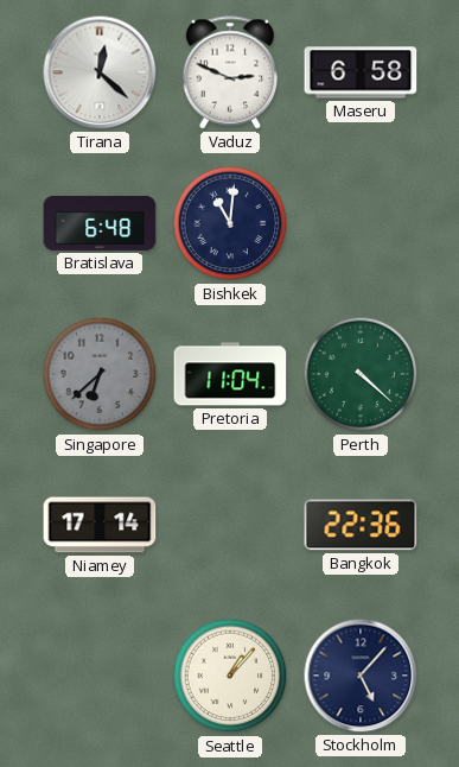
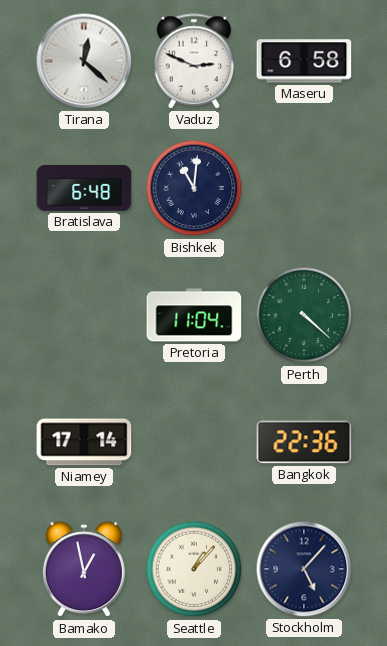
Singapore: 6:38 -> none (100, 374)
Bamako: none -> 12:58 (84, 570)
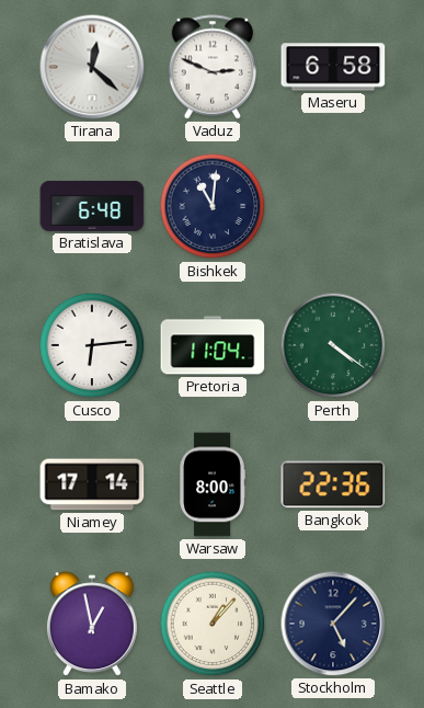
Cusco: none -> 6:14 (92, 345)
Perth: 4:22 -> 4:21 (333, 345)
Warsaw: none -> 8:00 (211, 484)
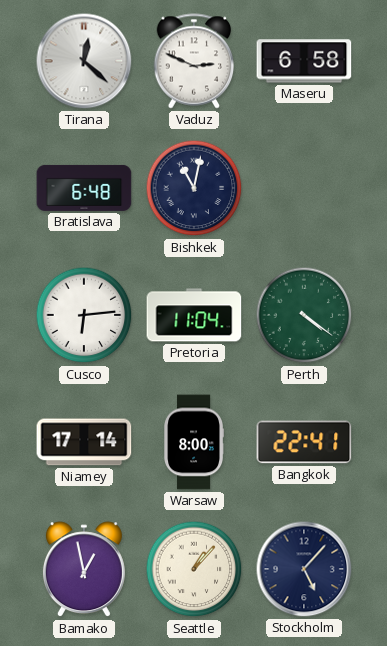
Bishkek: 11:01 -> 11:02 (194, 188)
Bangkok: 22:36 -> 22:41 (304, 442)
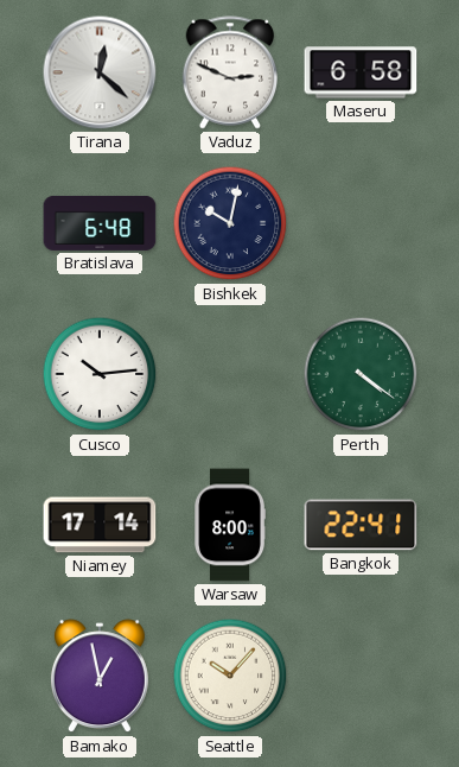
Bishkek: 11:02 -> 10:02 (230, 223)
Cusco: 6:14 -> 10:14 (100, 374)
Pretoria: 11:04 -> none (194, 315)
Seattle: 1:07 -> 10:07 (230, 676)
Stockholm: 5:07 -> none (304, 569)
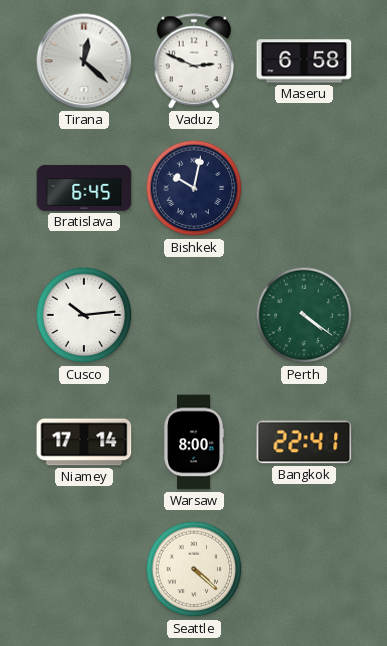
Bratislava: 6:48 -> 6:45 (84, 188)
Bamako: 12:58 -> none (100, 677)
Seattle: 10:07 -> 4:22 (194, 569)
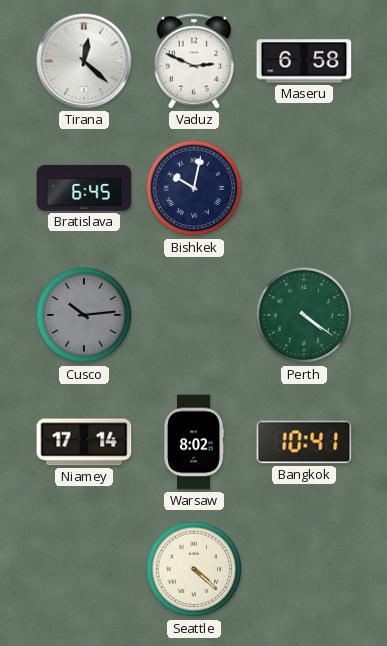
Cusco dial: white -> grey (84, 315)
Warsaw: 8:00 -> 8:02 (193, 442)
Bangkok: 22:41 -> 10:41 (304, 442)
